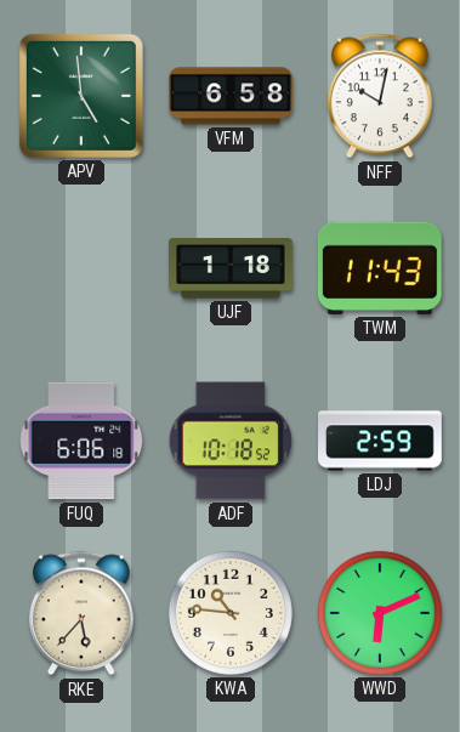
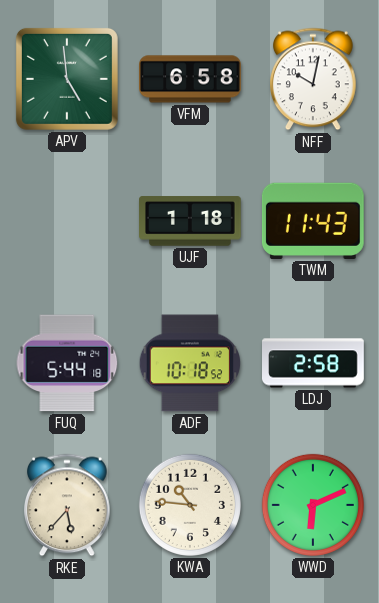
FUQ: 6:06 -> 5:44 (67, 363)
LDJ: 2:59 -> 2:58 (313, 363)
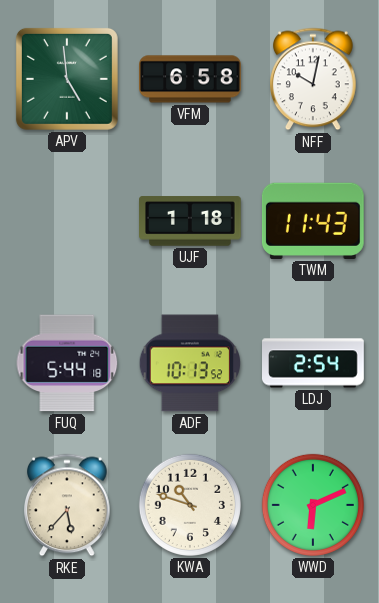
ADF: 10:18 -> 10:13 (189, 363)
LDJ: 2:58 -> 2:54 (313, 363)
KWA: 10:46 -> 10:48 (190, 505)
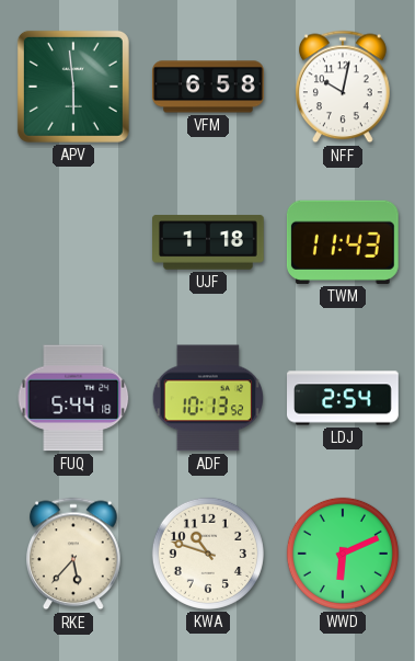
APV: 4:59 -> 5:59 (73, 87)
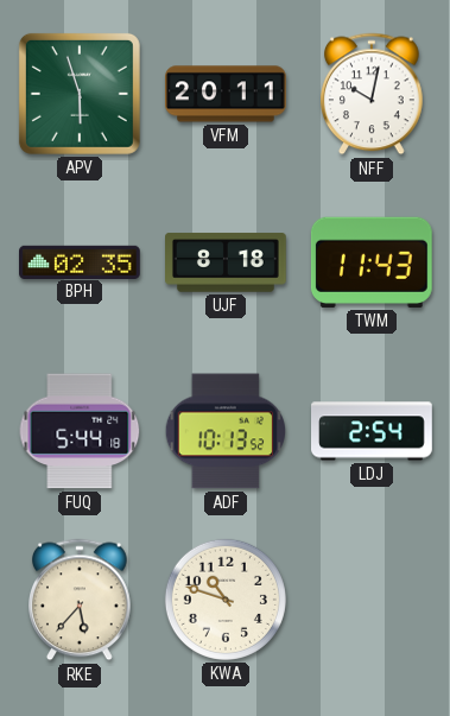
APV: 5:59 -> 5:57 (80, 94)
VFM: 6:58 -> 20:11 (227, 94)
BPH: none -> 02:35 (81, 261)
UJF: 1:18 -> 8:18 (227, 262)
WWD: 6:11 -> none (343, 554)
